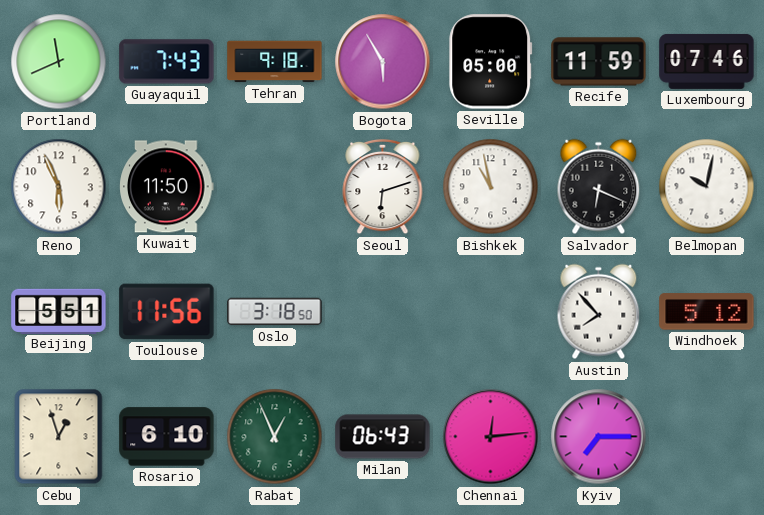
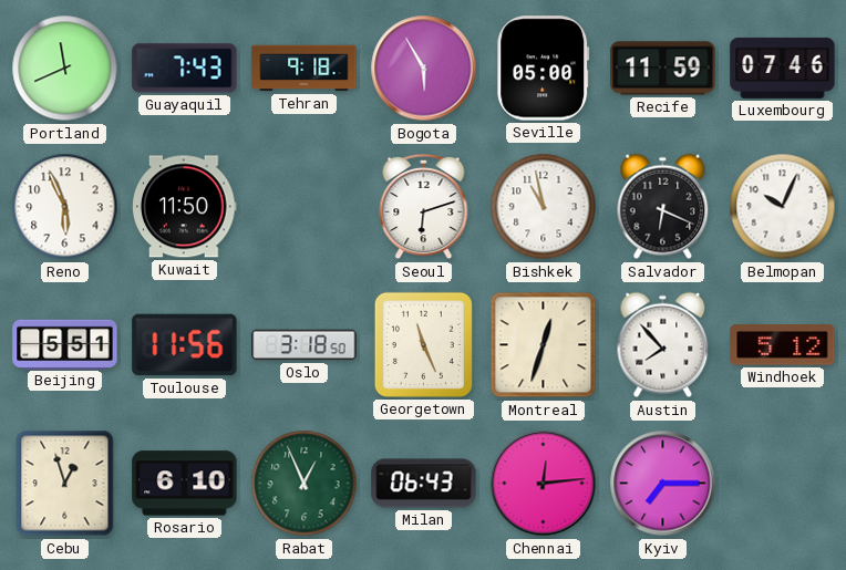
Belmopan: 10:02 -> 10:04 (783, 207)
Georgetown: none -> 11:26 (423, 344)
Montreal: none -> 12:33 (544, 345)
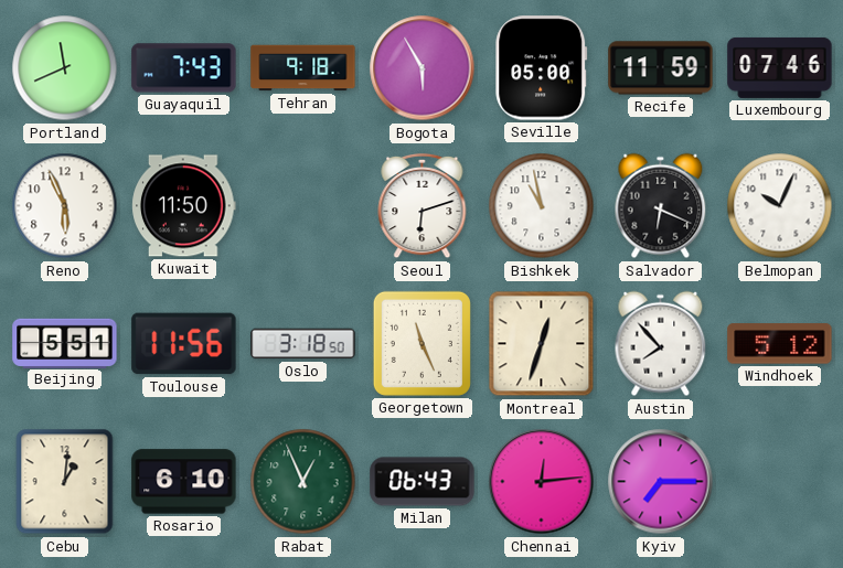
Cebu: 12:57 -> 1:01 (65, 482)
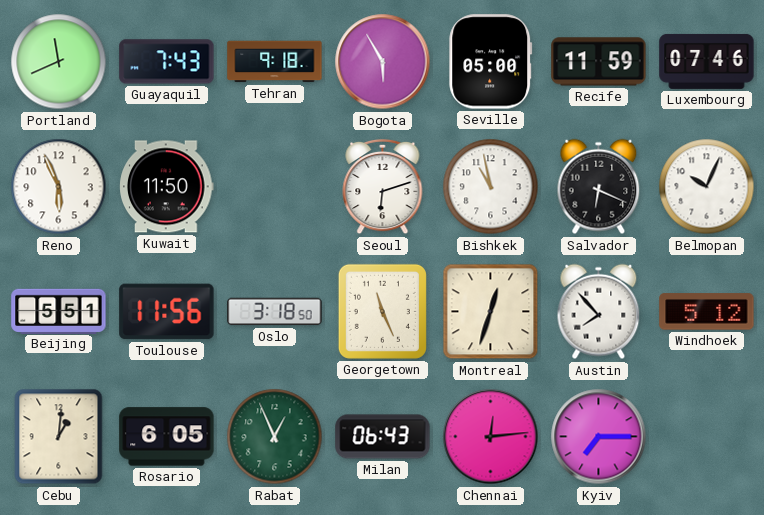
Rosario: 6:10 -> 6:05 (167, 437)
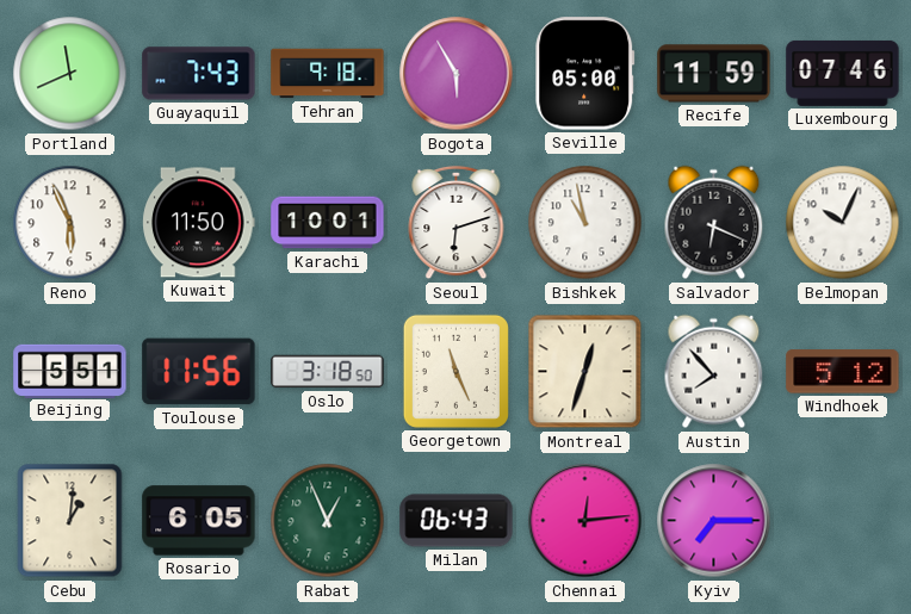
Karachi: none -> 10:01 (328, 223)
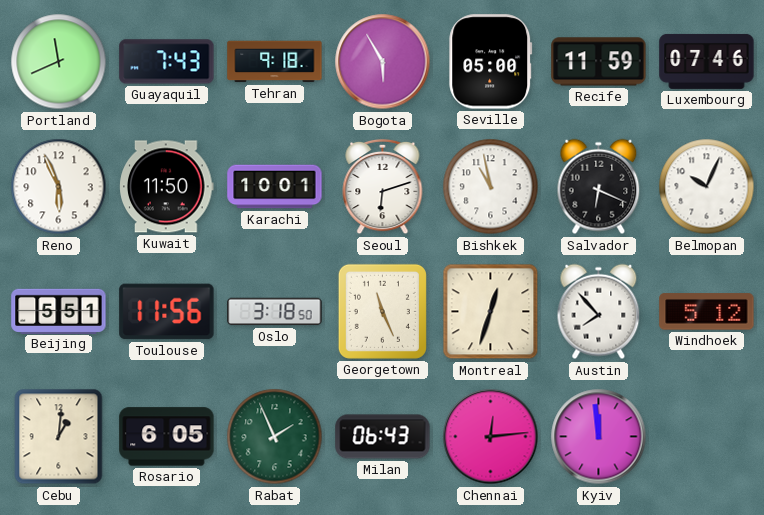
Rabat: 12:56 -> 1:56 (275, 437)
Kyiv: 7:15 -> 11:59 (599, 437)
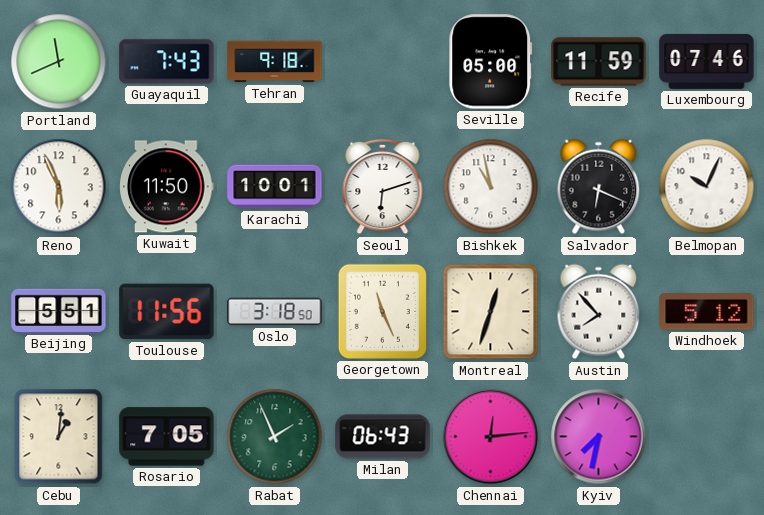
Bogota: 5:55 -> none (383, 62)
Rosario: 6:05 -> 7:05 (167, 437)
Kyiv: 11:59 -> 7:32 (599, 437)
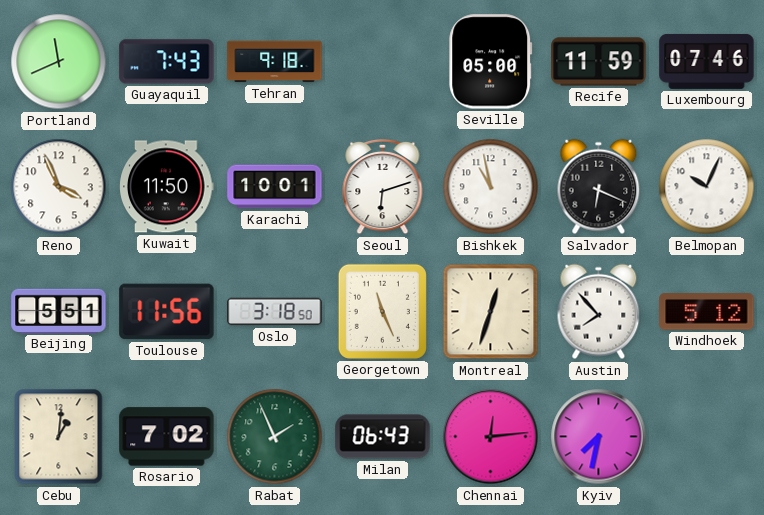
Reno: 5:56 -> 3:56 (59, 187)
Rosario: 7:05 -> 7:02 (167, 437)
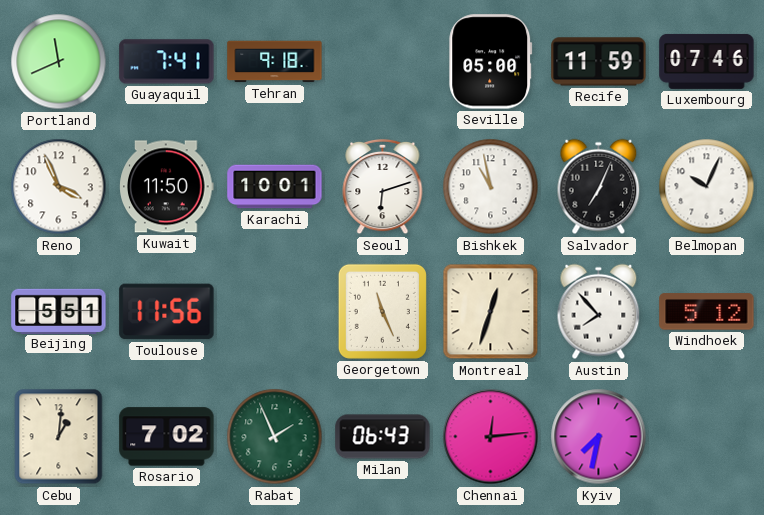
Guayaquil: 7:43 -> 7:41 (167, 62)
Salvador: 6:19 -> 7:04 (599, 187)
Oslo: 3:18 -> none (275, 312)
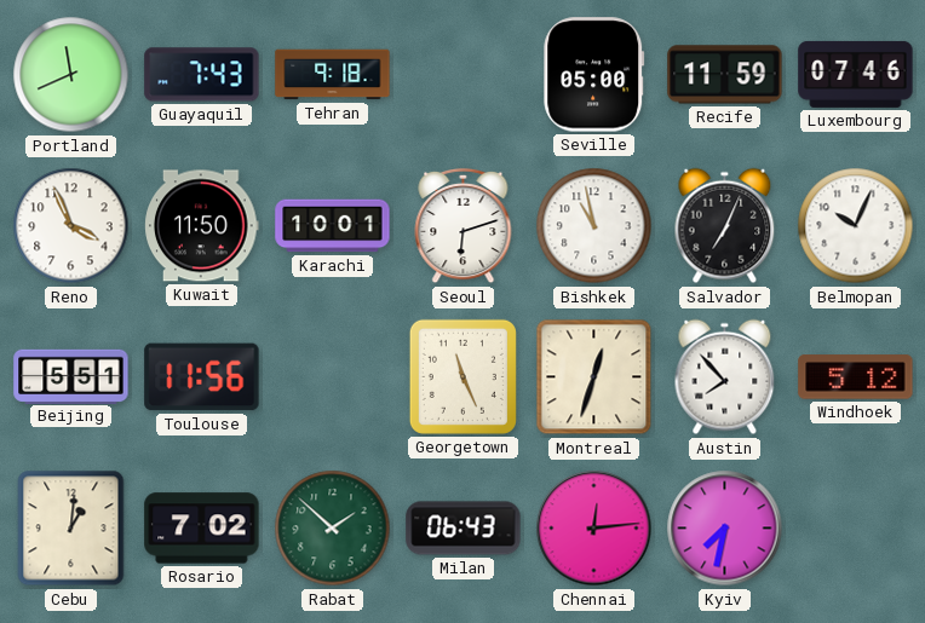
Guayaquil: 7:41 -> 7:43 (202, 75)
Rabat: 1:56 -> 1:52 (333, 529)
